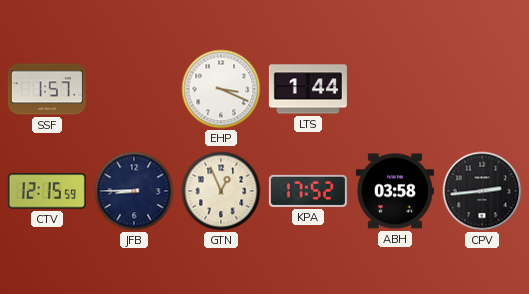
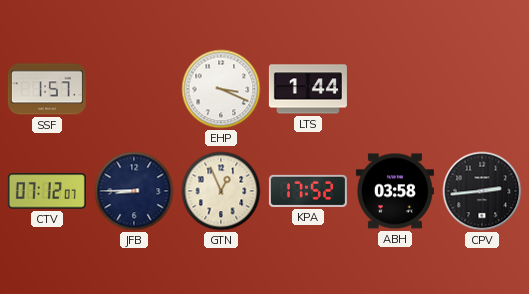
CTV: 12:15 -> 07:12 (47, 191)
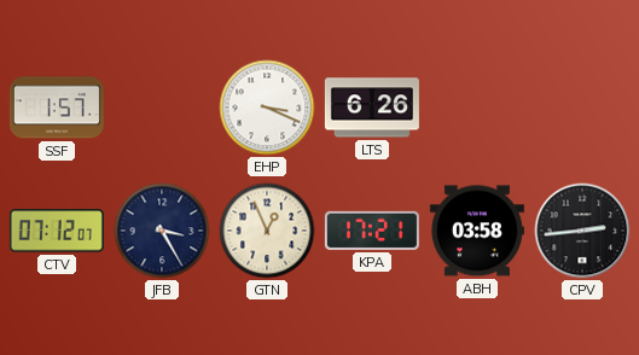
LTS: 1:44 -> 6:26 (372, 107)
JFB: 8:45 -> 3:25 (162, 231)
KPA: 17:52 -> 17:21 (372, 231)
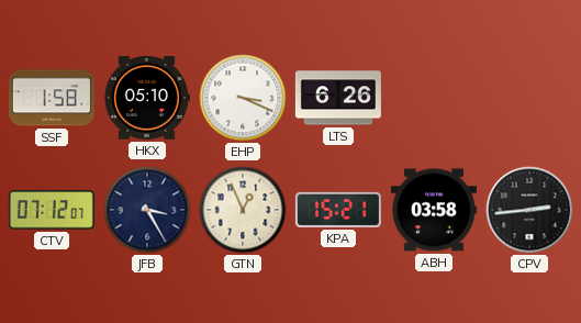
SSF: 1:57 -> 1:58 (52, 98)
HKX: none -> 05:10 (146, 99)
KPA: 17:21 -> 15:21 (338, 210)
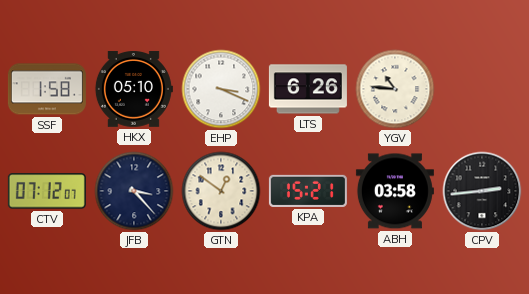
YGV: none -> 10:46 (395, 89)
JFB: 3:25 -> 3:23 (134, 191)
GTN: 12:56 -> 12:51 (221, 191)
